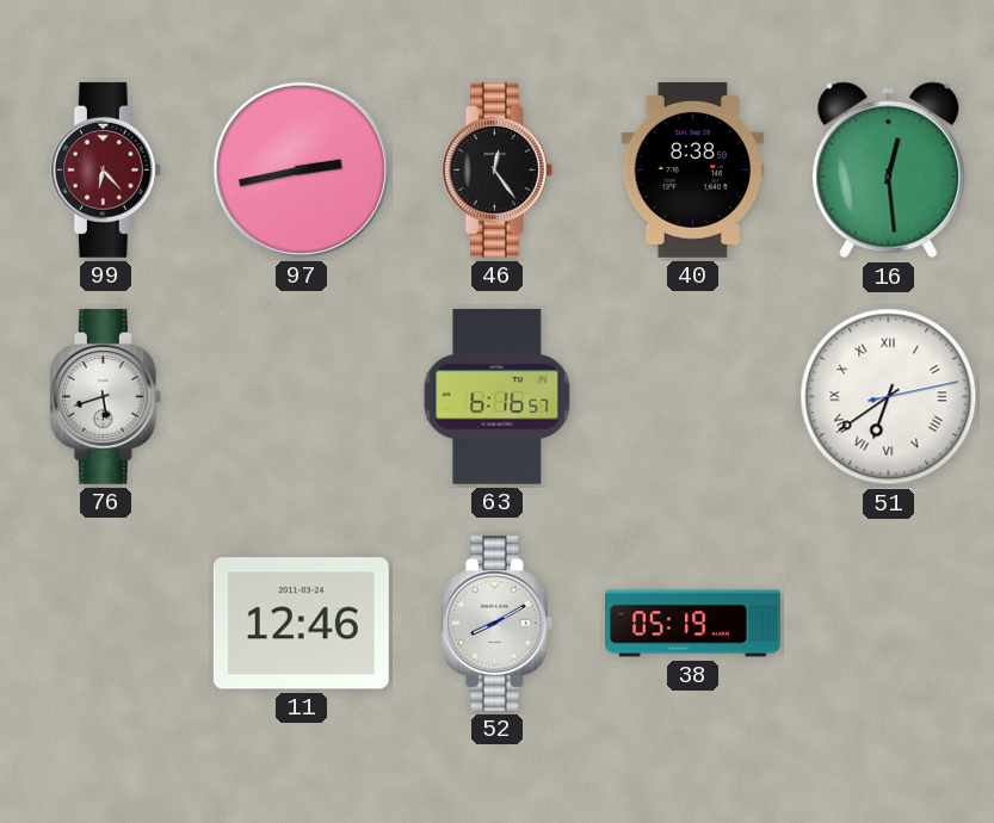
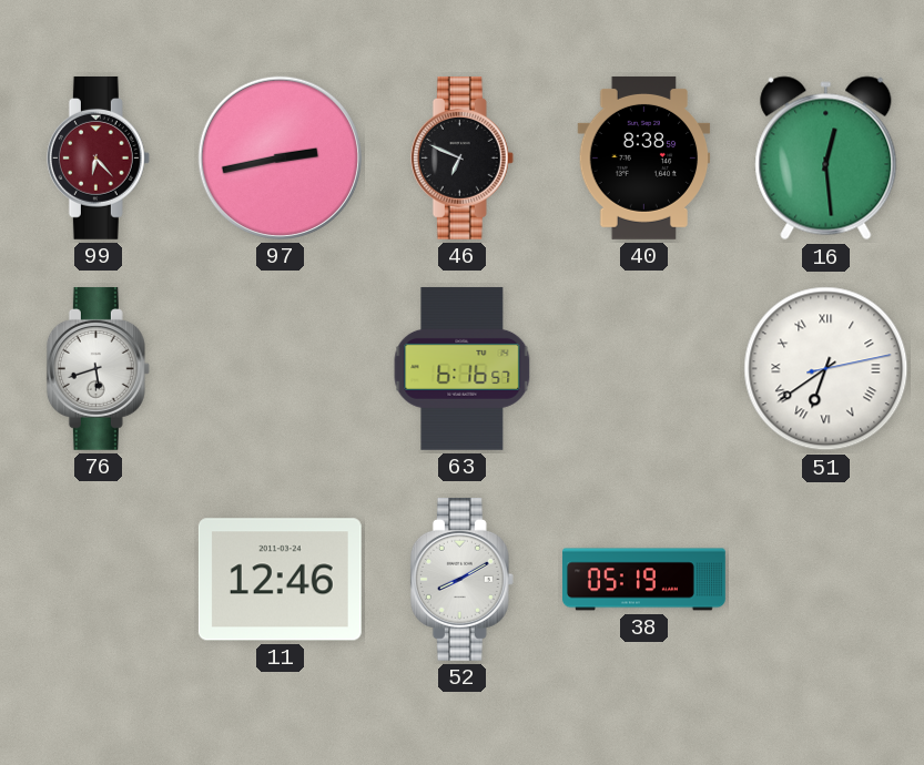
46: 12:24 -> 6:49 (461, 157)
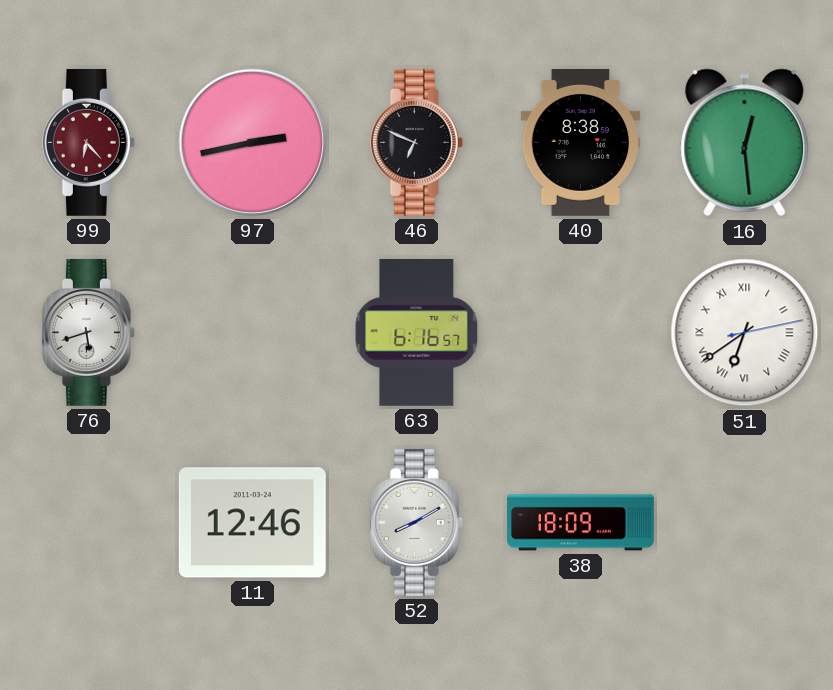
38: 05:19 -> 18:09 (581, 523)
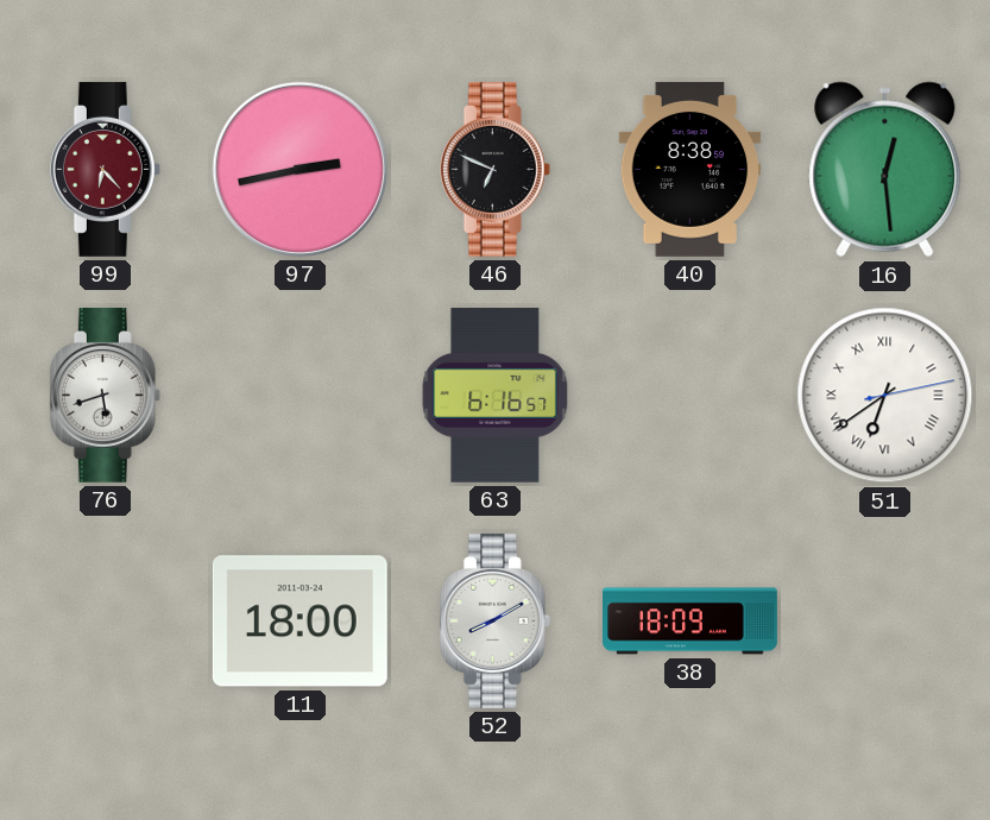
11: 12:46 -> 18:00 (299, 622)
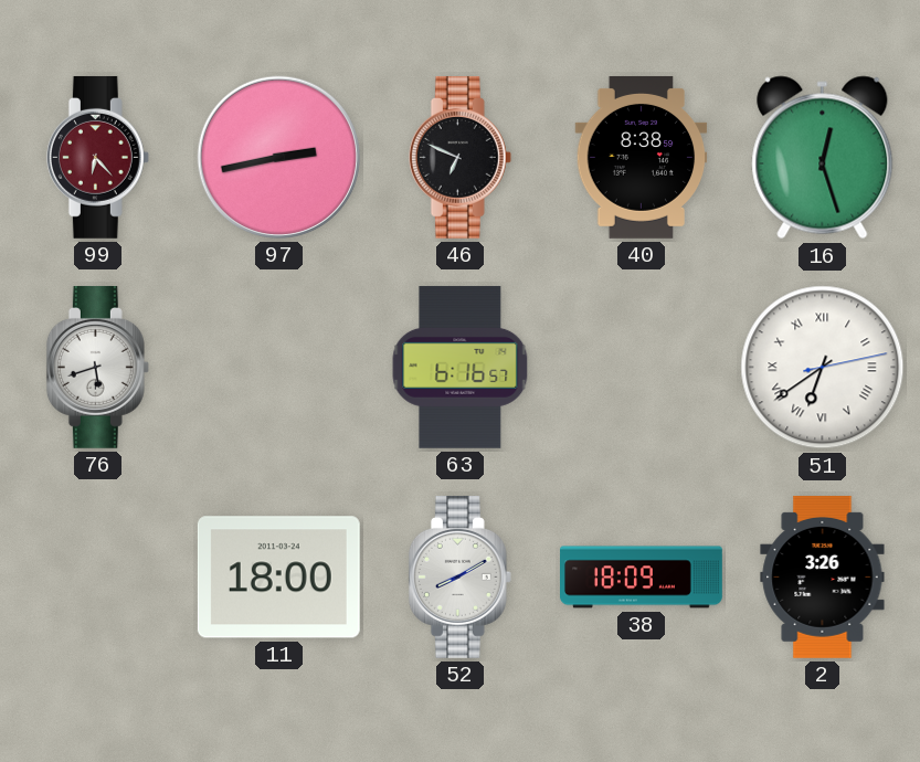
16: 12:29 -> 12:27 (823, 158)
2: none -> 3:26 (823, 576)
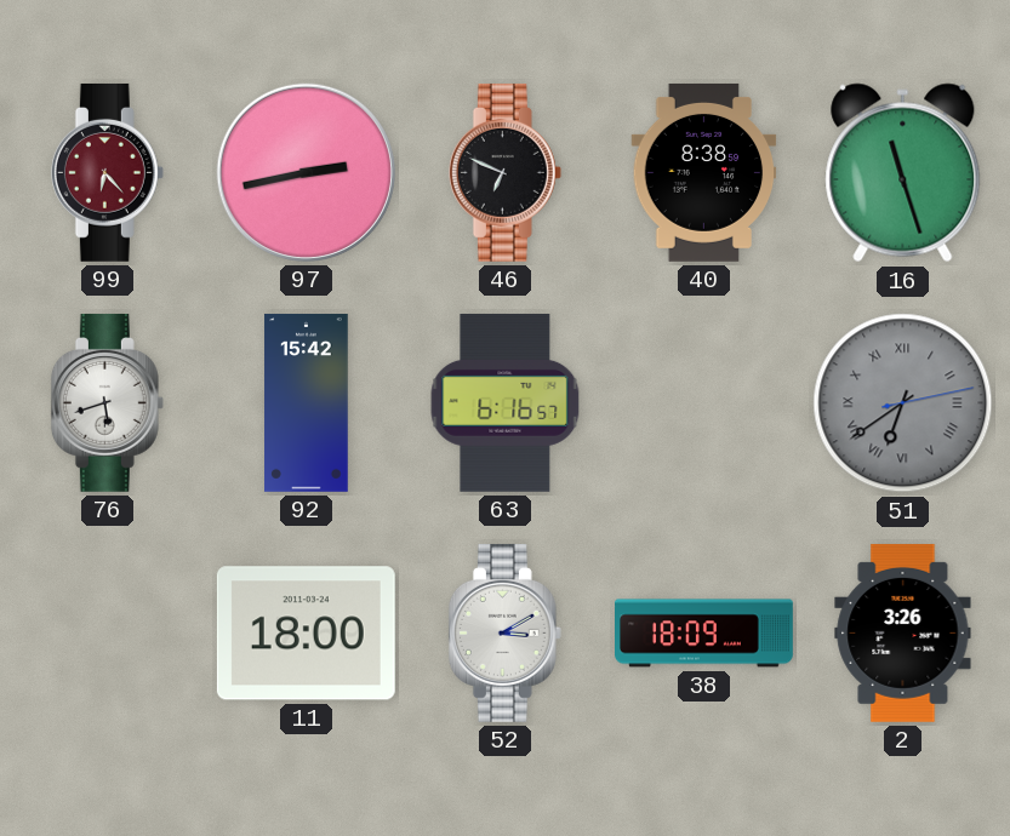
16: 12:27 -> 11:27 (903, 173)
92: none -> 15:42 (307, 403)
51 dial: white -> grey (903, 403)
52: 8:10 -> 3:10 (504, 632)
